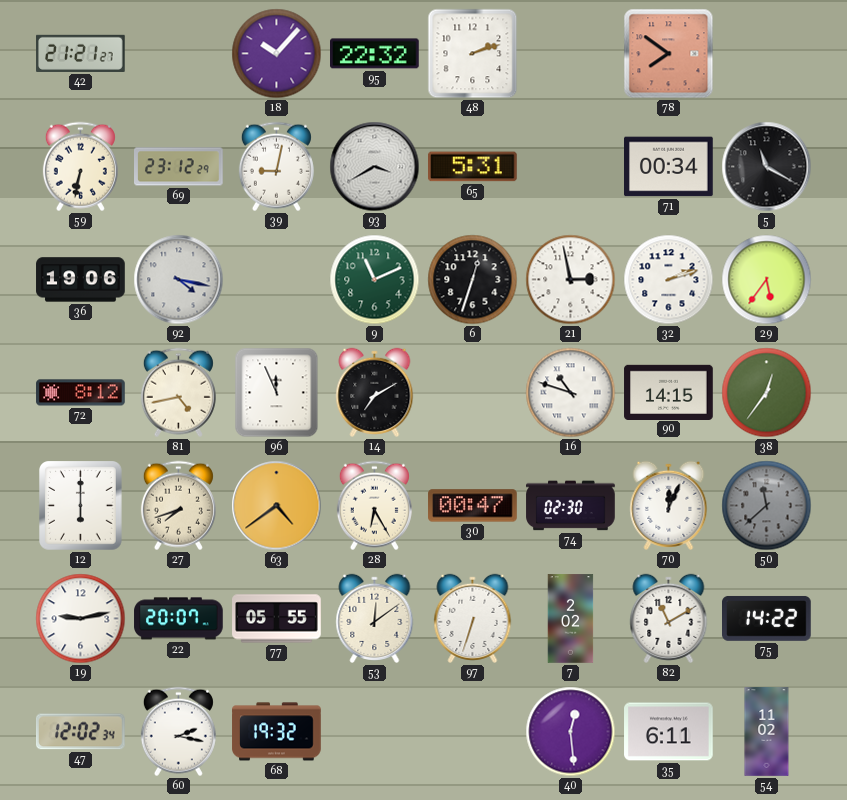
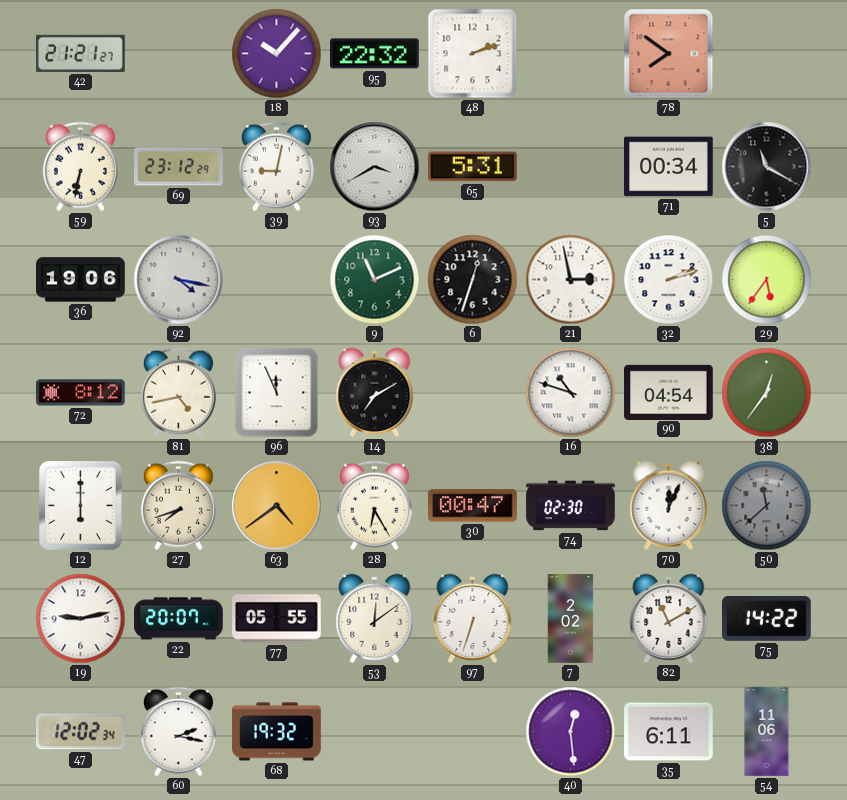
90: 14:15 -> 04:54 (669, 392)
54: 11:02 -> 11:06 (767, 732)
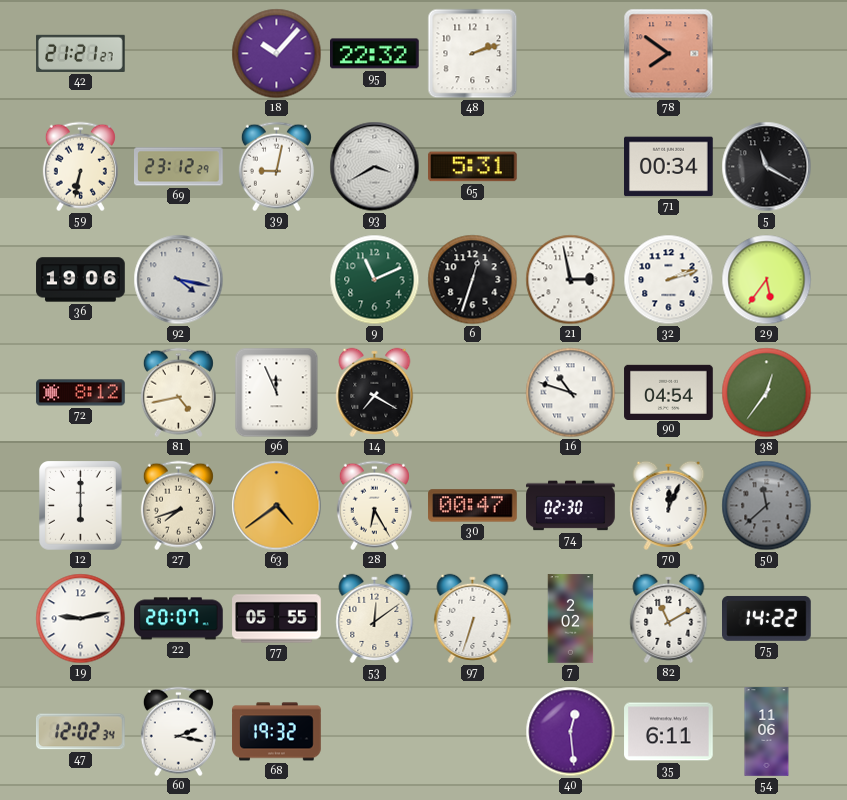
14: 7:10 -> 7:20 (375, 392)
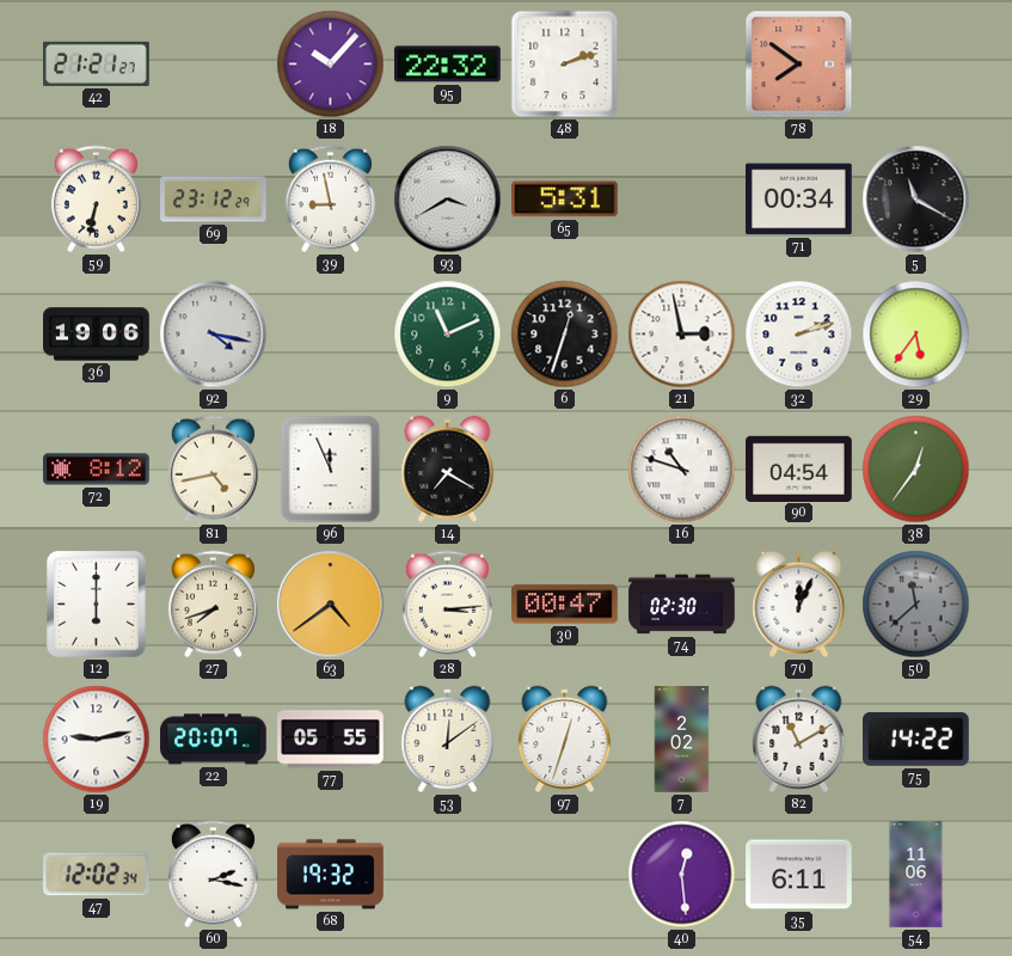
39: 9:02 -> 8:58 (330, 200)
28: 6:25 -> 3:14 (447, 605)
97: 6:33 -> 12:33 (565, 739)
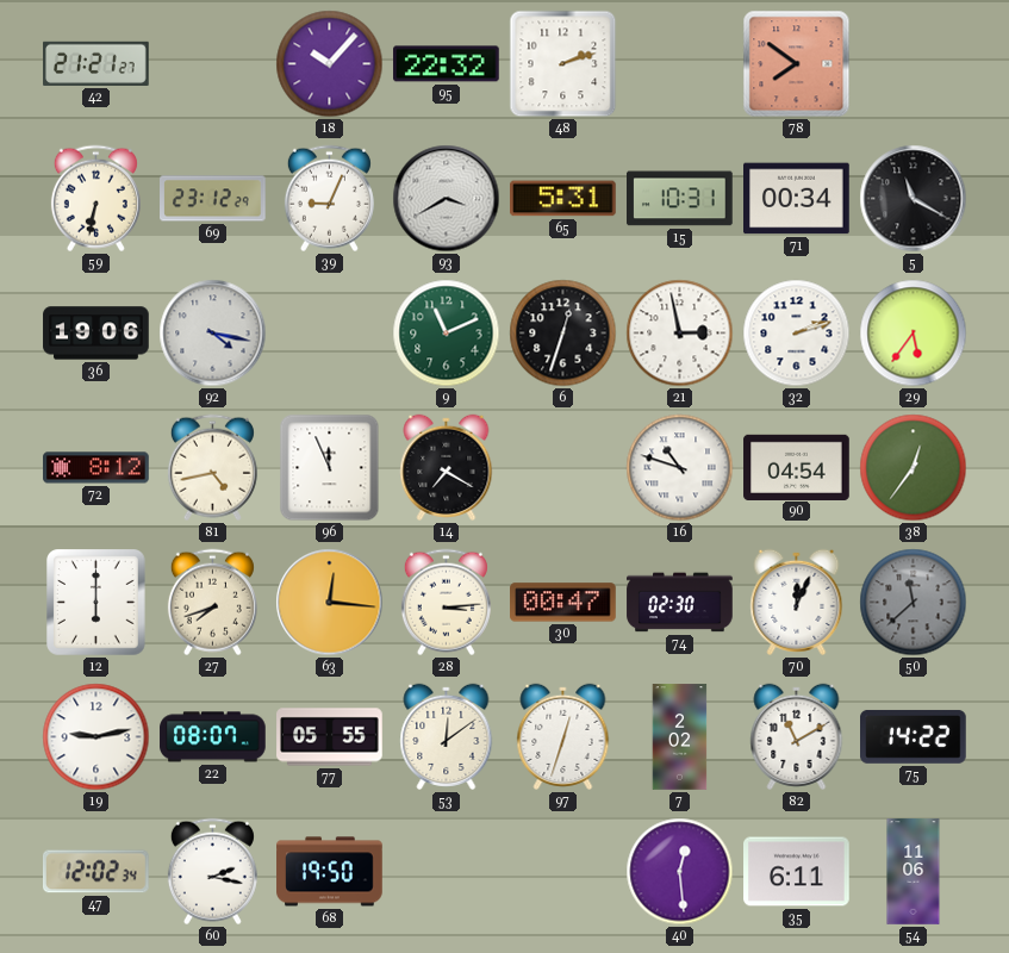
39: 8:58 -> 9:04 (329, 199)
15: none -> 10:31 (680, 199)
63: 4:39 -> 12:16 (330, 603)
22: 20:07 -> 08:07 (213, 737)
68: 19:32 -> 19:50 (330, 872)
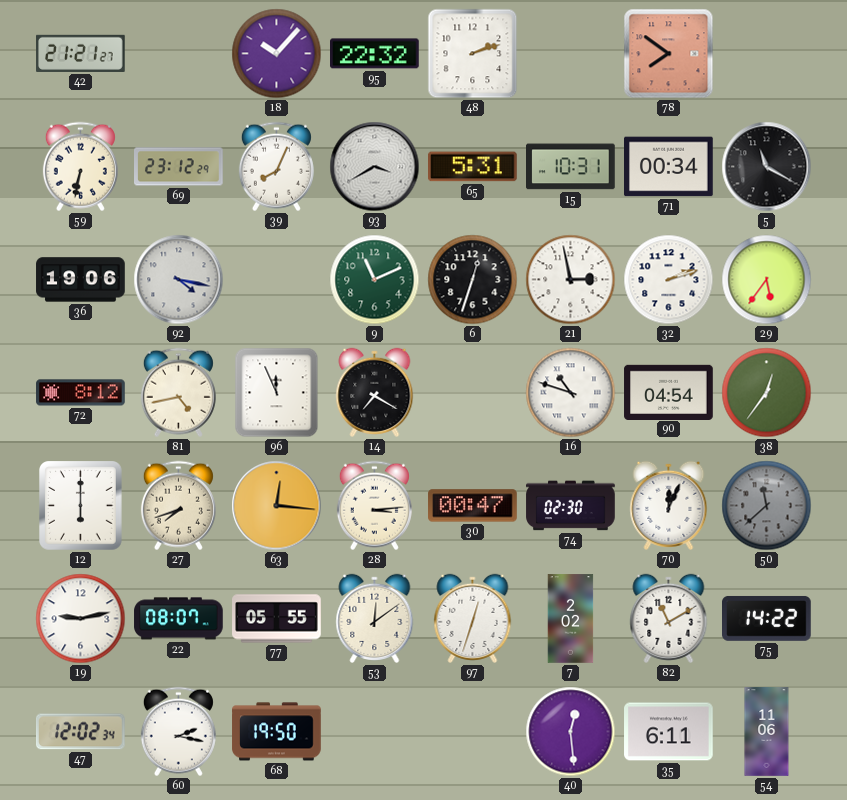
39: 9:04 -> 8:04 (276, 167)
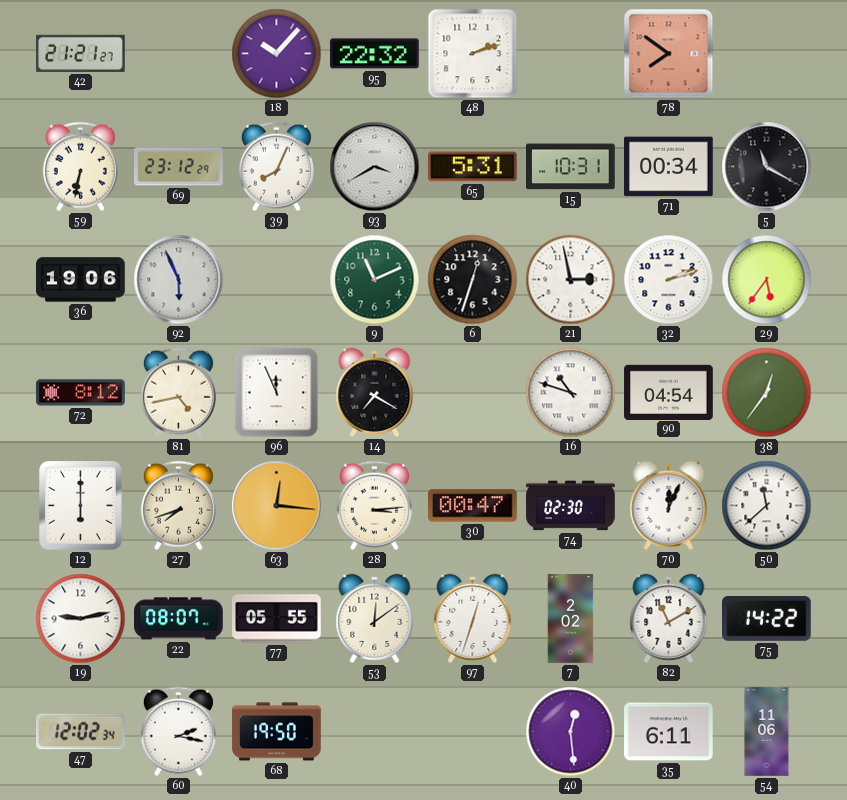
92: 4:17 -> 5:56 (179, 280)
50 dial: grey -> white (767, 506)
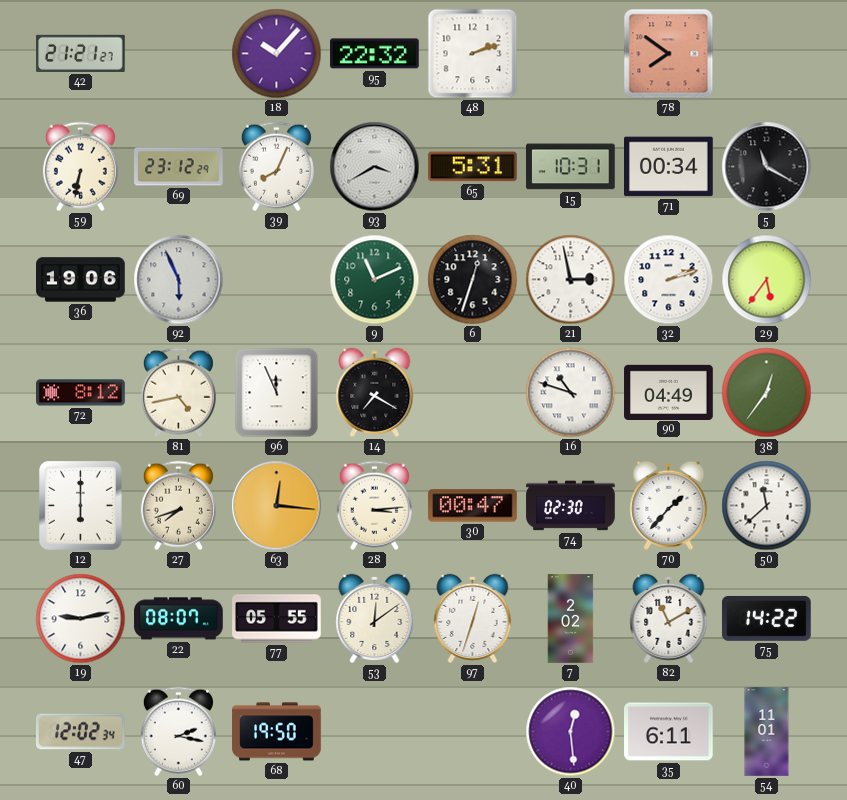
90: 04:54 -> 04:49 (669, 392)
70: 12:04 -> 1:37 (669, 505)
54: 11:06 -> 11:01 (767, 732)
